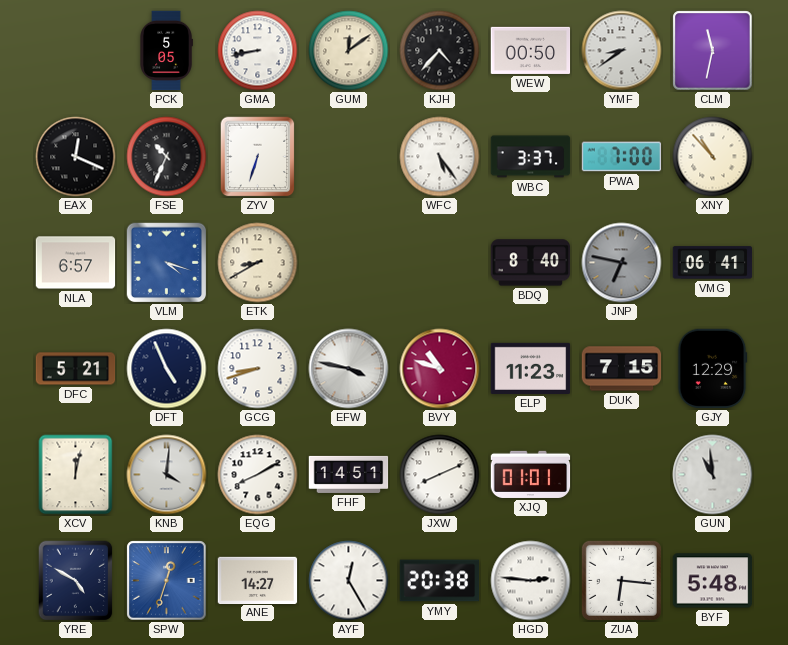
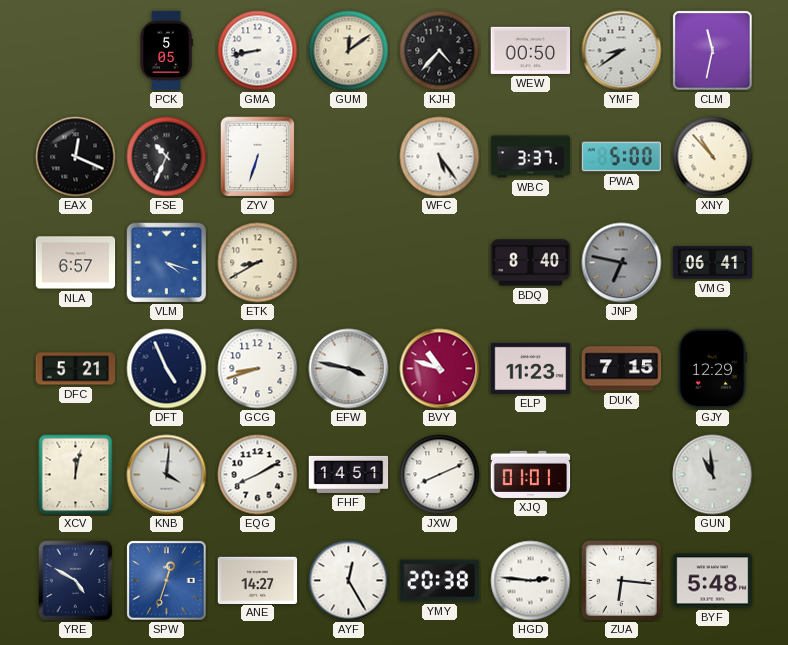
PWA: 7:00 -> 5:00 (622, 157)
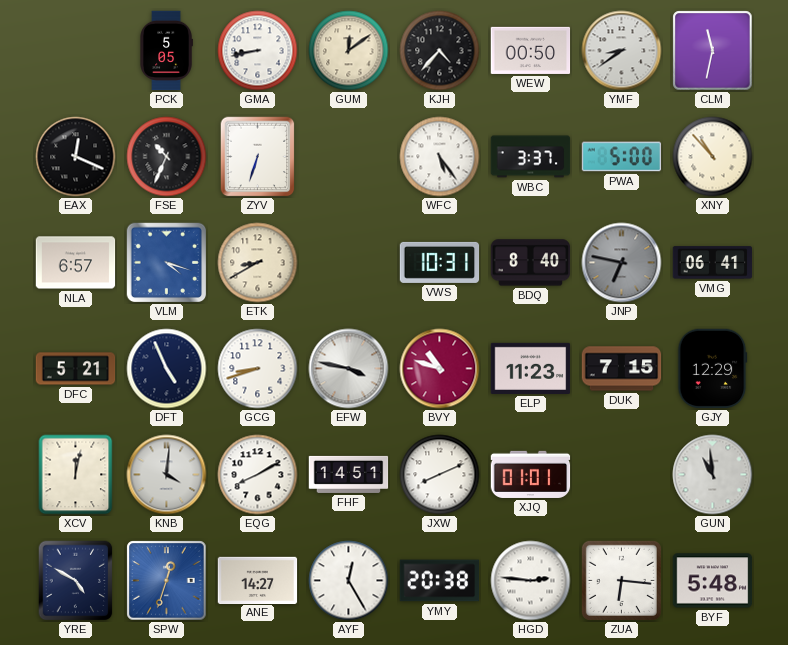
VWS: none -> 10:31 (440, 262)
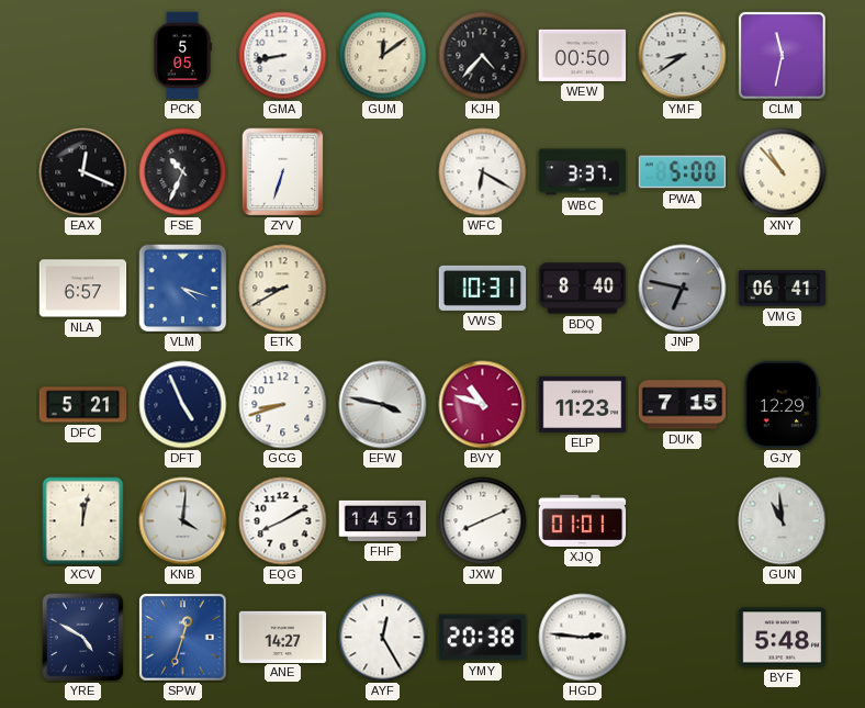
WFC: 5:24 -> 6:20 (483, 172)
ZUA: 6:16 -> none (621, 580)
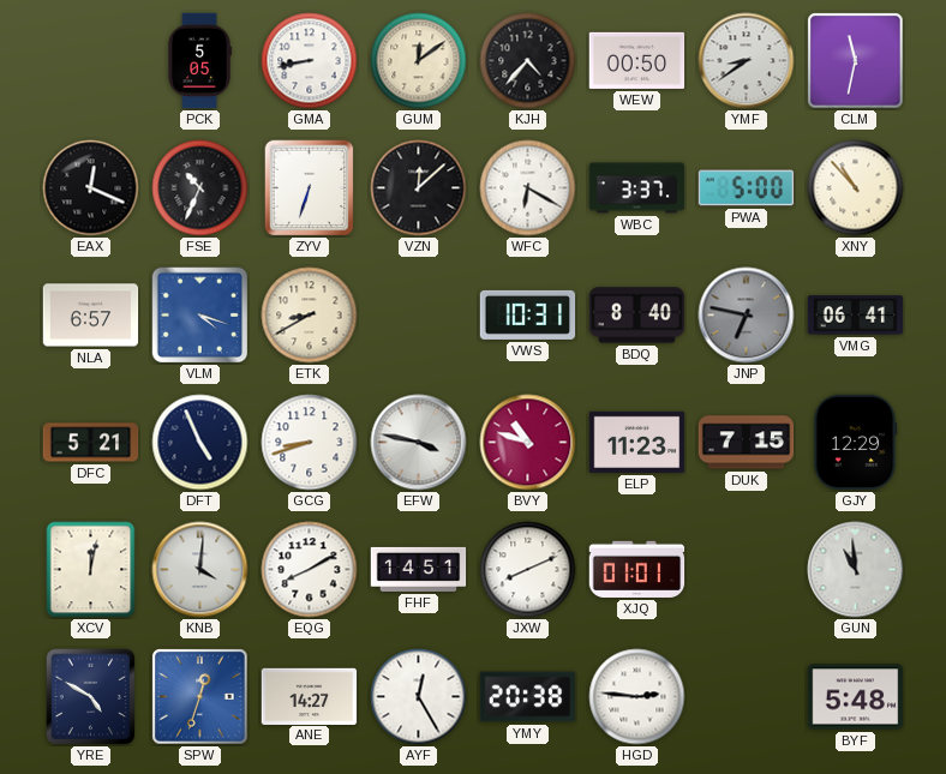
VZN: none -> 12:08 (419, 188)
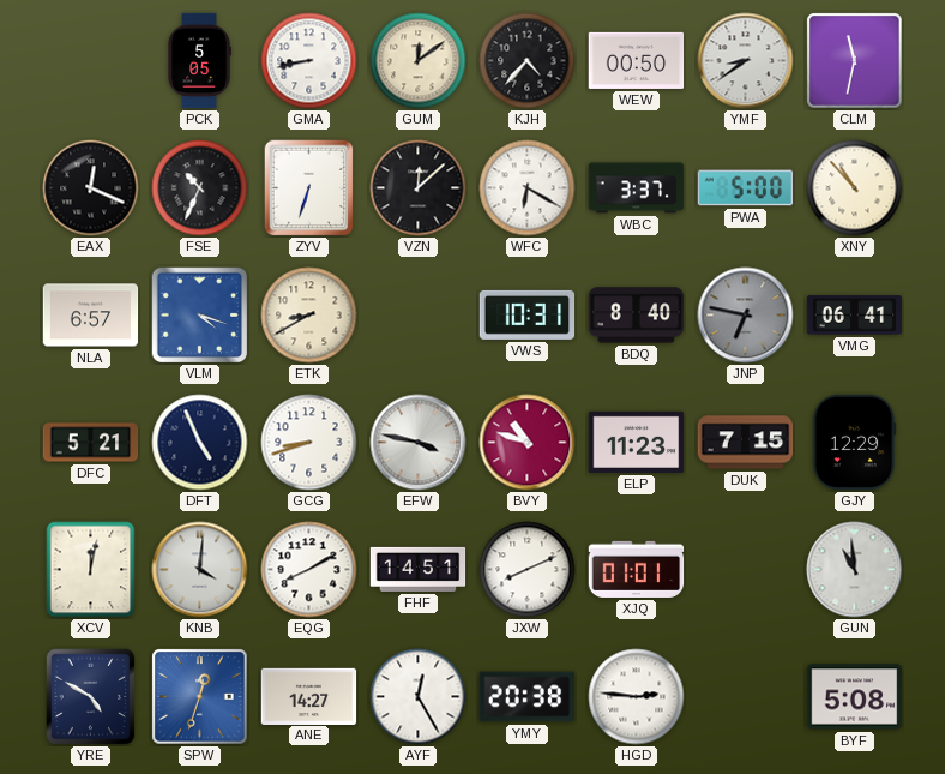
BYF: 5:48 -> 5:08 (855, 697)
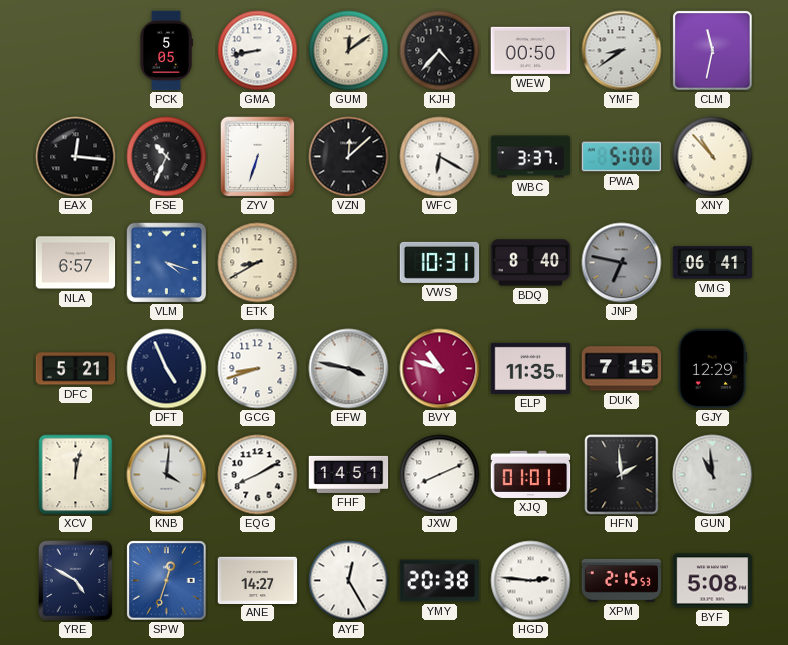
EAX: 12:19 -> 12:16 (76, 157)
ELP: 11:23 -> 11:35 (531, 368)
HFN: none -> 1:59 (622, 475)
XPM: none -> 2:15 (622, 580)
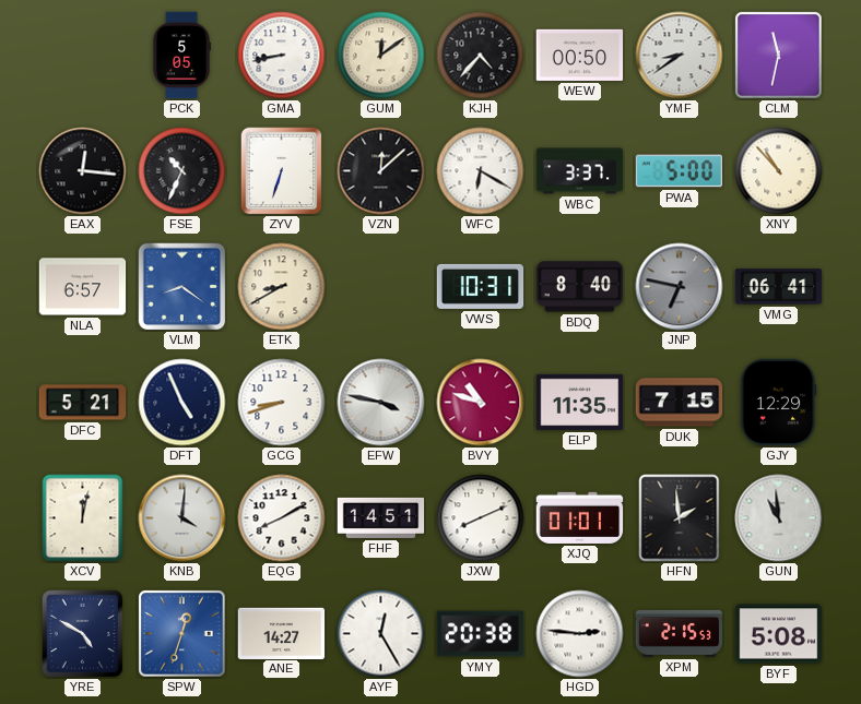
VLM: 4:18 -> 8:21 (182, 287)
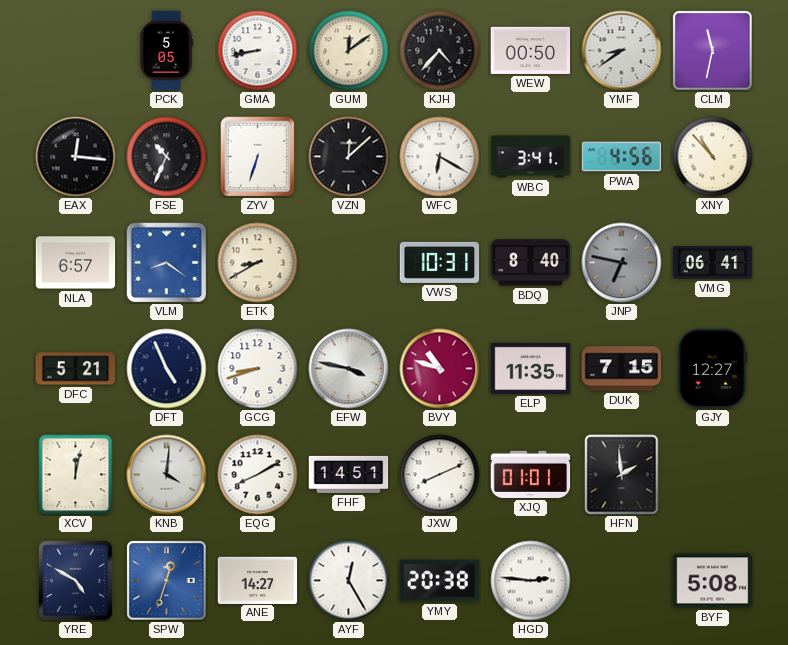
WBC: 3:37 -> 3:41 (531, 157)
PWA: 5:00 -> 4:56 (622, 157)
GJY: 12:29 -> 12:27 (712, 369)
GUN: 10:59 -> none (779, 518)
XPM: 2:15 -> none (680, 633)
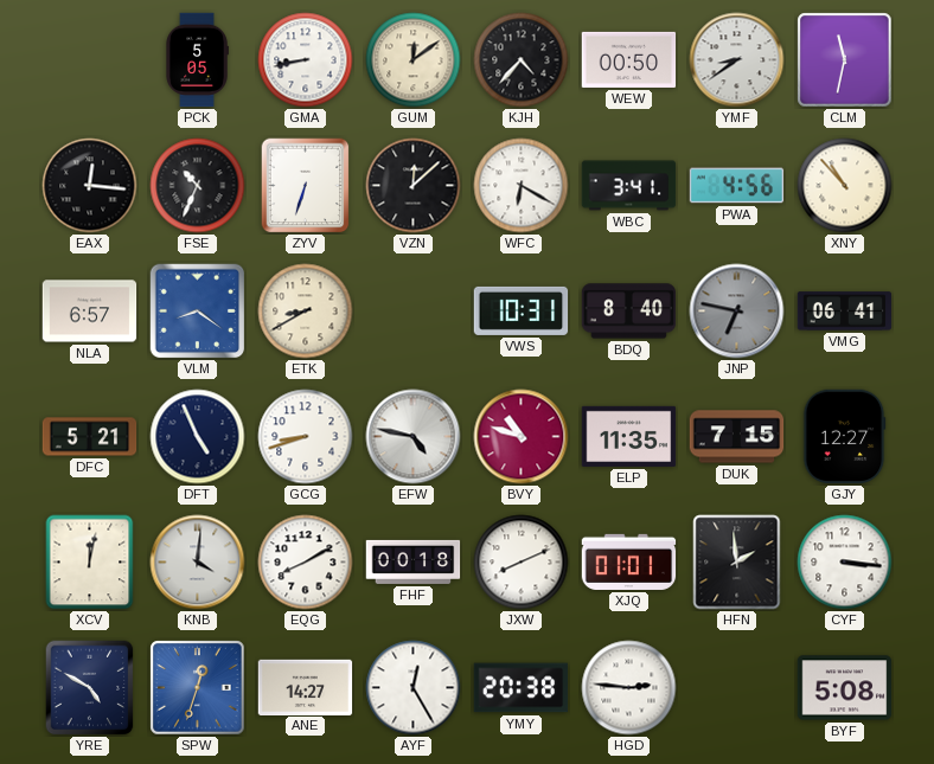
EFW: 3:47 -> 4:47 (414, 437)
FHF: 14:51 -> 00:18 (414, 561)
CYF: none -> 3:16 (845, 563)
